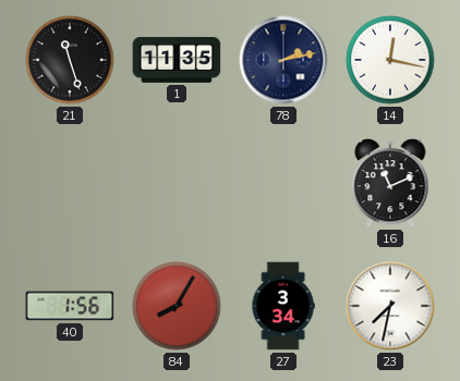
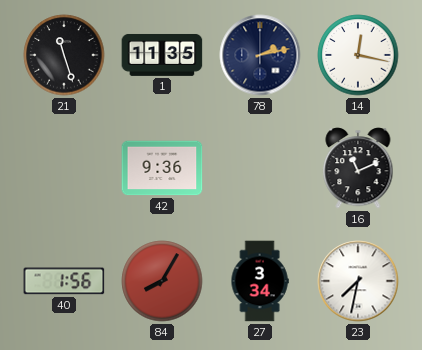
42: none -> 9:36 (162, 168)
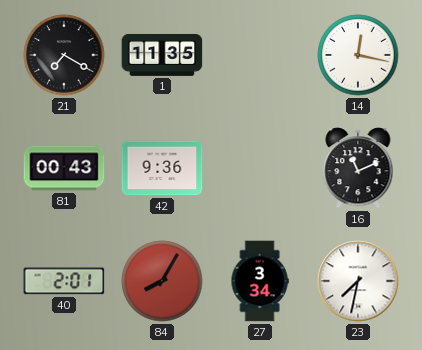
21: 11:27 -> 7:20 (64, 55)
78: 2:13 -> none (260, 55)
81: none -> 00:43 (64, 168)
40: 1:56 -> 2:01 (64, 281)
